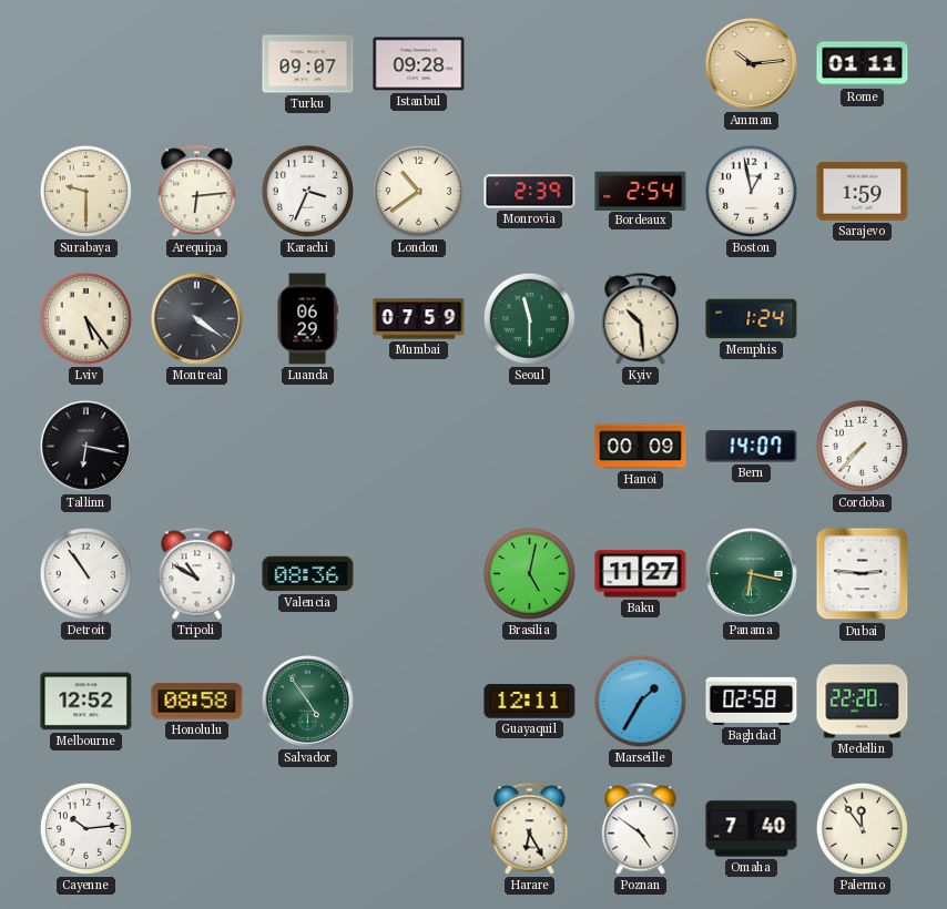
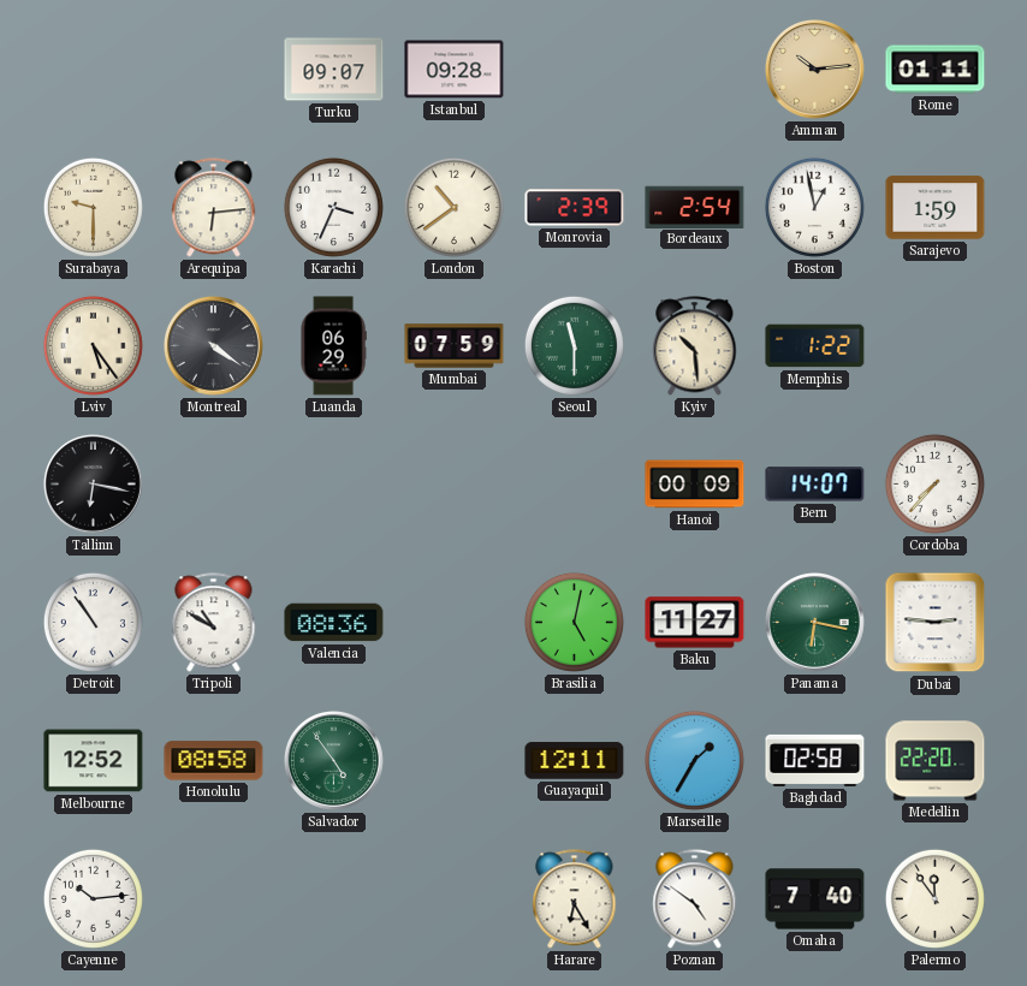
Memphis: 1:24 -> 1:22 (815, 346)
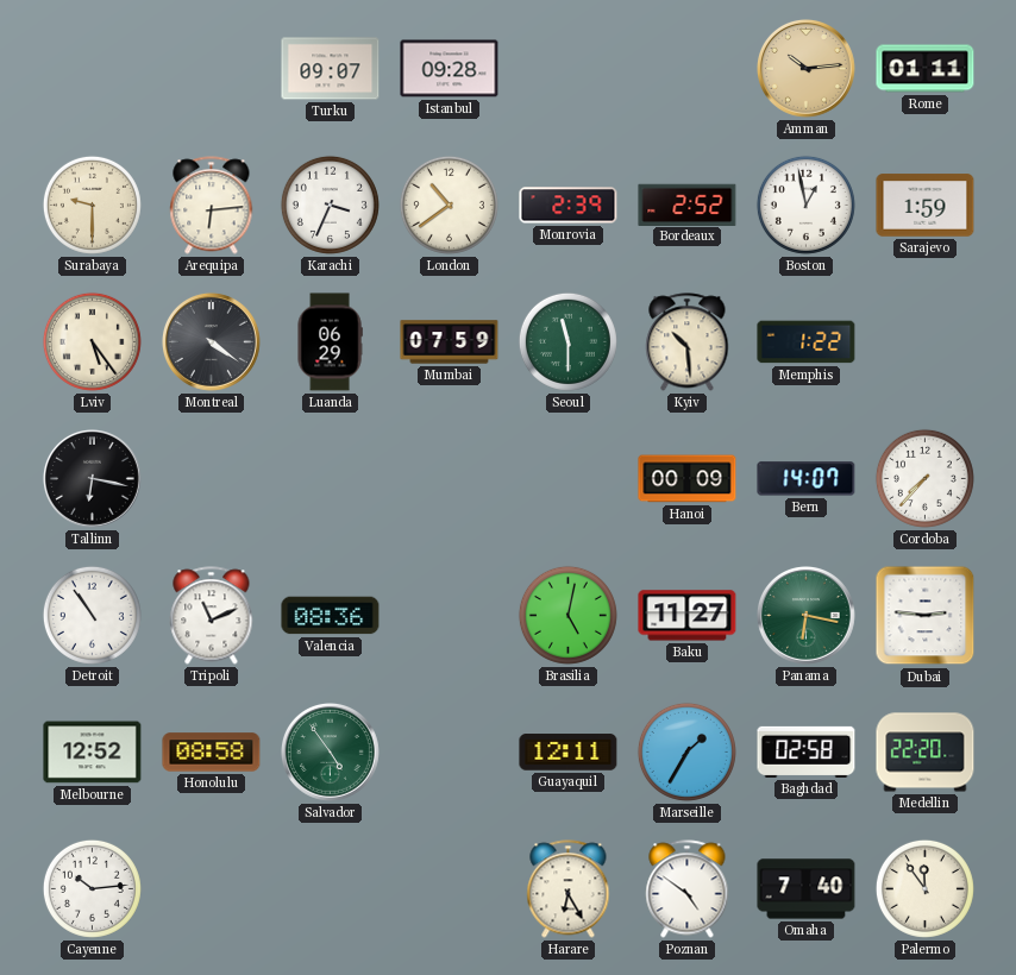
Bordeaux: 2:54 -> 2:52 (688, 205)
Tripoli: 10:50 -> 11:11 (212, 616)
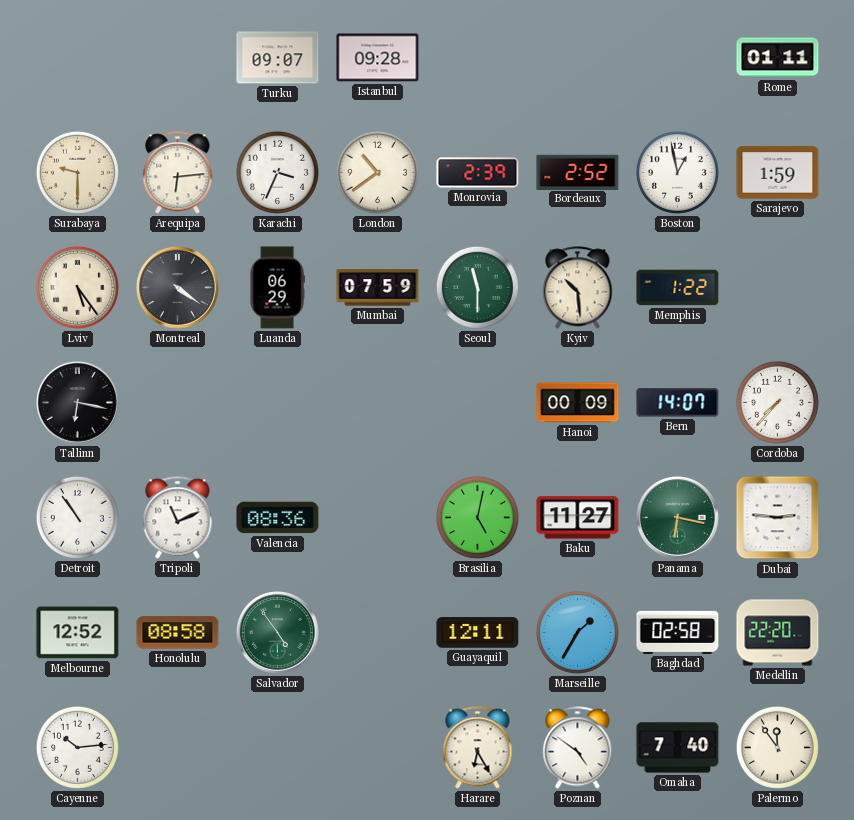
Amman: 10:14 -> none (807, 69)
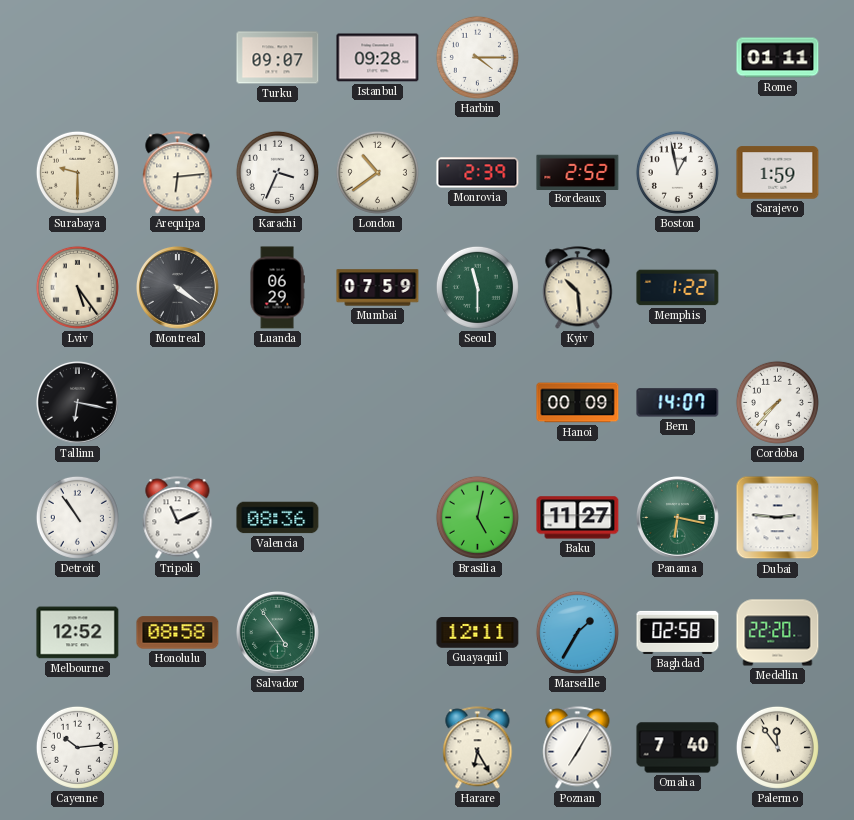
Harbin: none -> 4:15 (477, 57)
Poznan: 4:51 -> 7:05 (578, 748)
